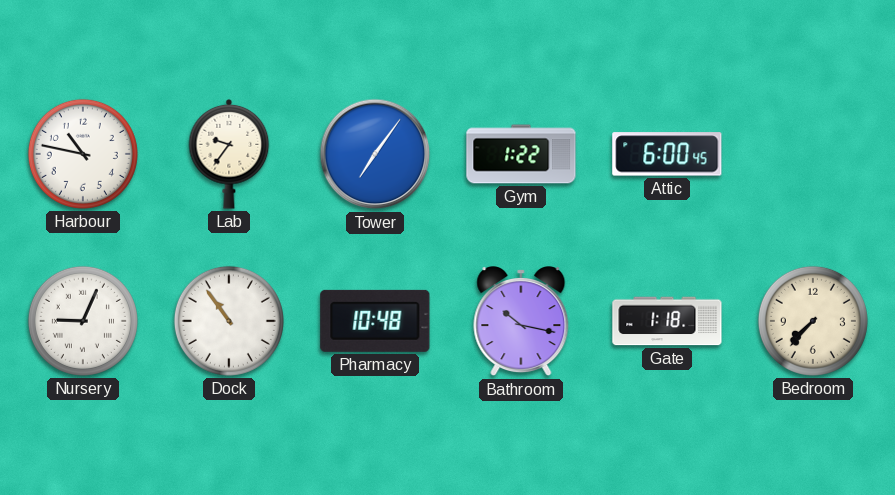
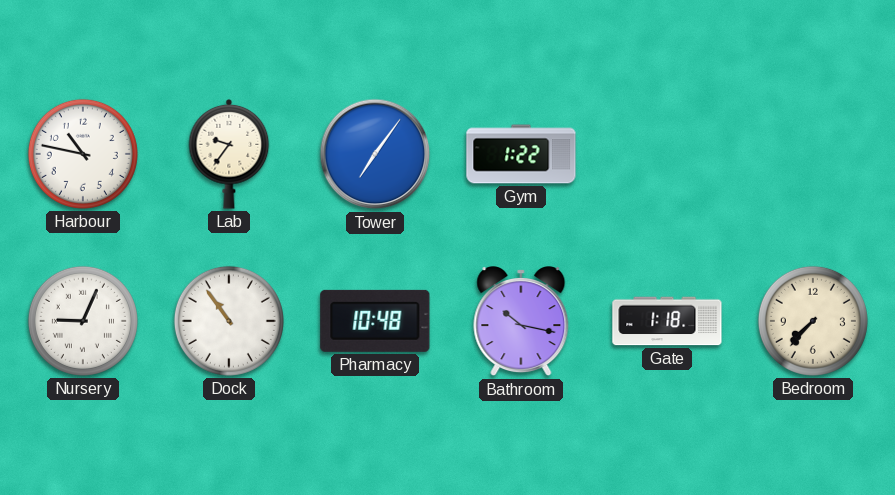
Attic: 6:00 -> none (667, 154)
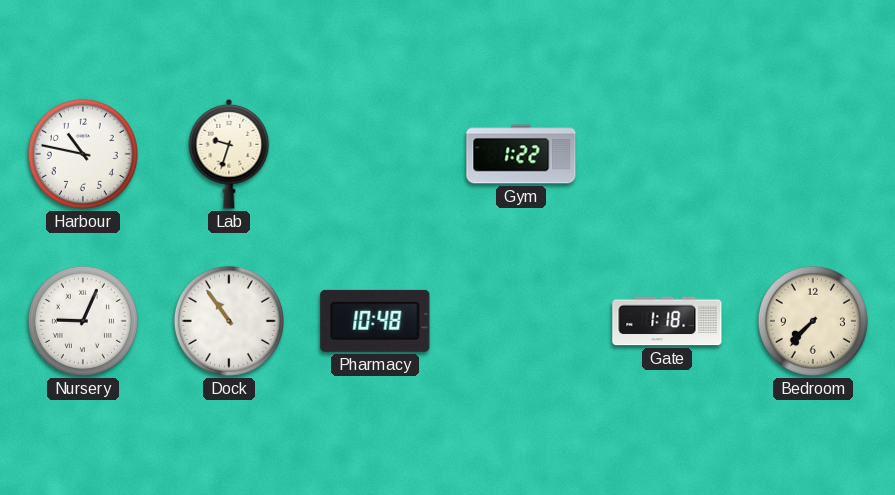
Lab: 9:36 -> 9:33 (229, 154)
Tower: 7:06 -> none (375, 154)
Bathroom: 10:17 -> none (521, 322)
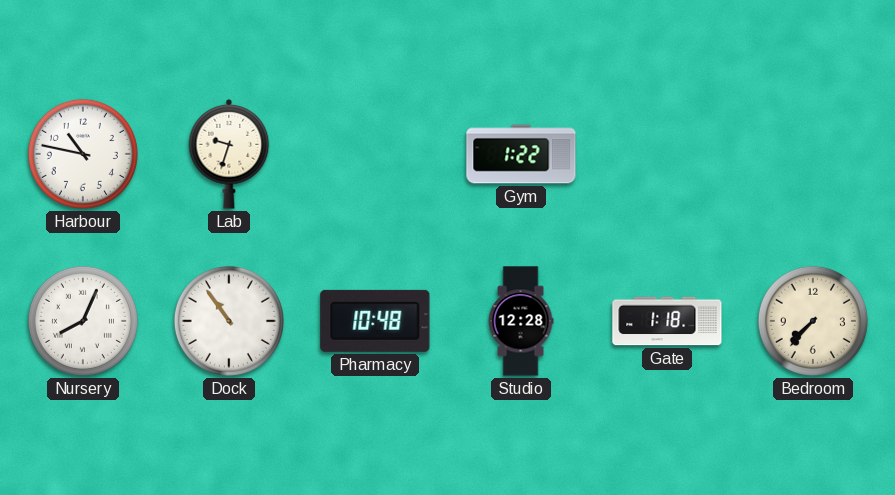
Nursery: 9:04 -> 8:04 (83, 321)
Studio: none -> 12:28 (521, 321)
